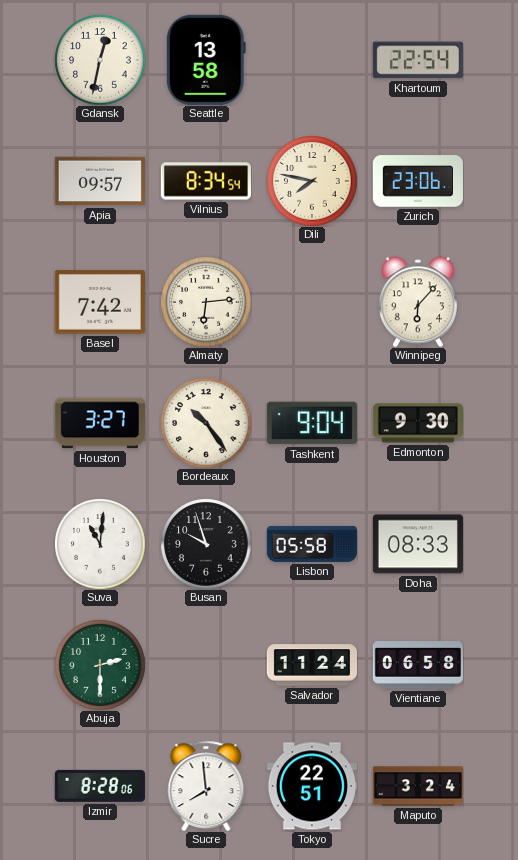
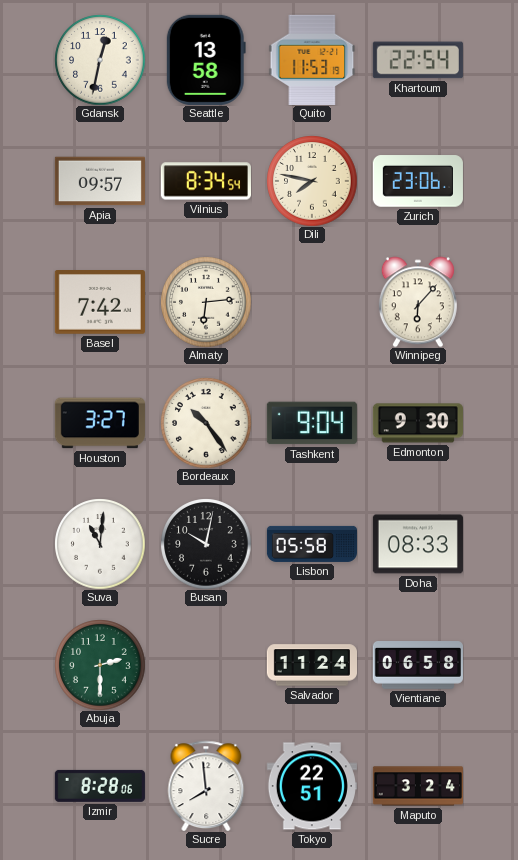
Quito: none -> 11:53 (312, 60)
Busan: 9:57 -> 10:02 (206, 544)
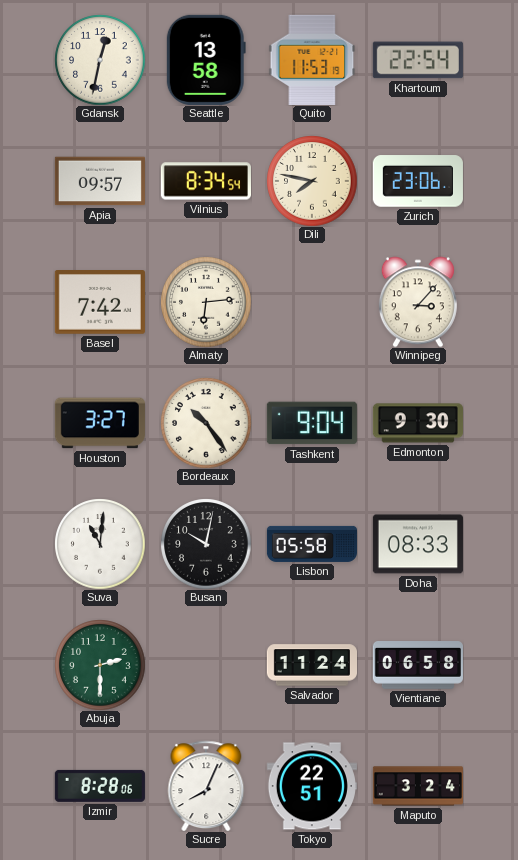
Winnipeg: 6:07 -> 3:07 (418, 302)
Sucre: 7:59 -> 8:04 (206, 786)
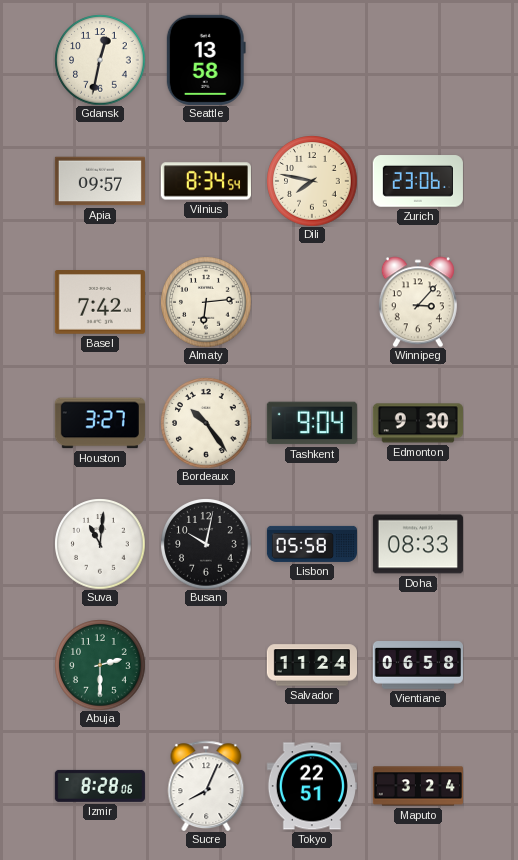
Quito: 11:53 -> none (312, 60)
Khartoum: 22:54 -> none (418, 60)
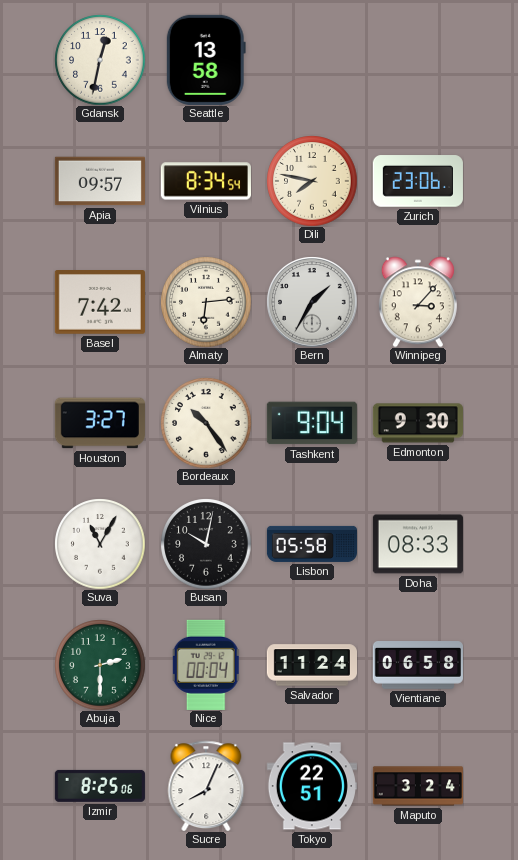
Bern: none -> 1:35 (312, 302)
Suva: 11:01 -> 11:05 (100, 544)
Nice: none -> 00:04 (206, 665)
Izmir: 8:28 -> 8:25 (100, 786)
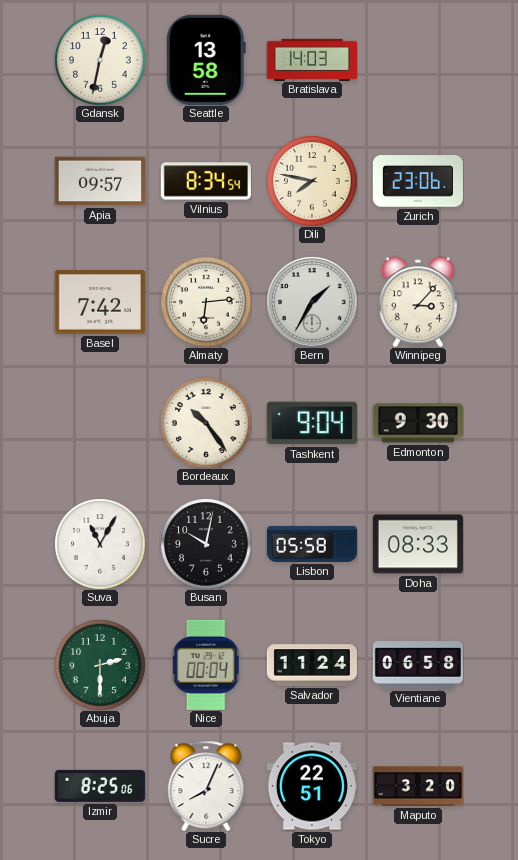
Bratislava: none -> 14:03 (312, 59)
Houston: 3:27 -> none (100, 423)
Maputo: 3:24 -> 3:20 (418, 786)
